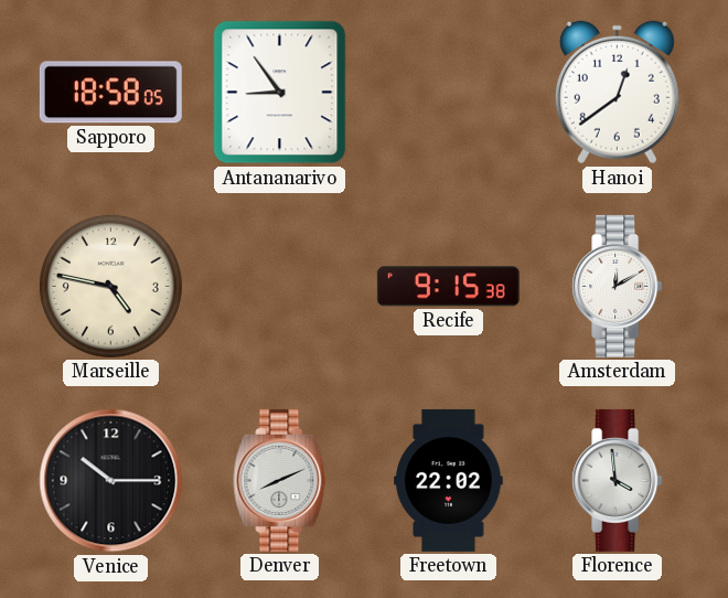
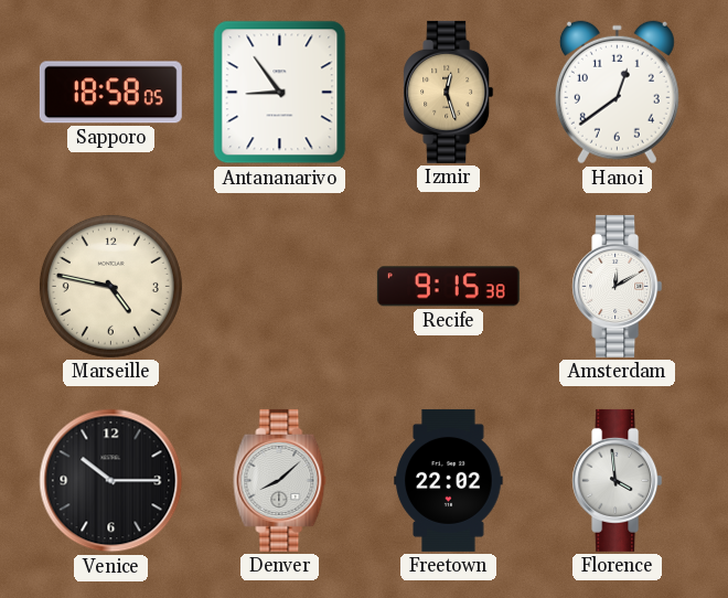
Izmir: none -> 12:27 (449, 92)
Denver: 8:11 -> 8:08 (280, 480)
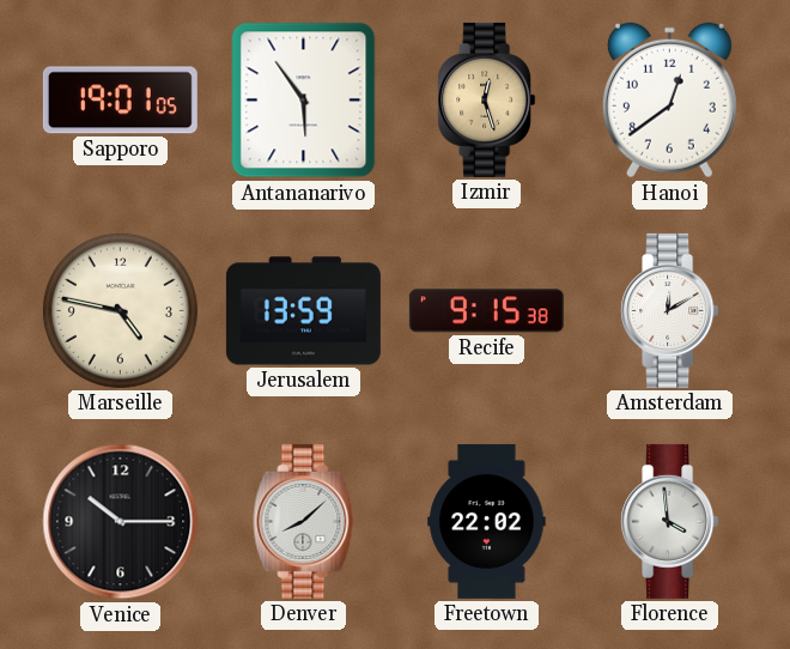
Sapporo: 18:58 -> 19:01 (120, 101)
Antananarivo: 8:54 -> 5:54 (304, 101)
Jerusalem: none -> 13:59 (303, 311)
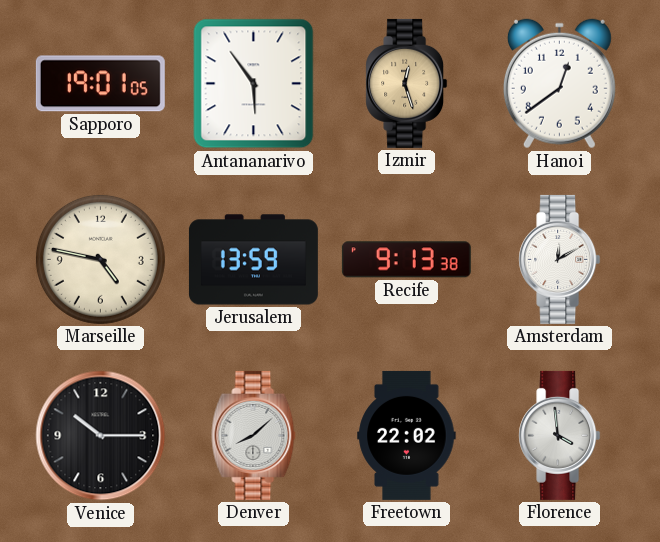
Recife: 9:15 -> 9:13 (406, 260)
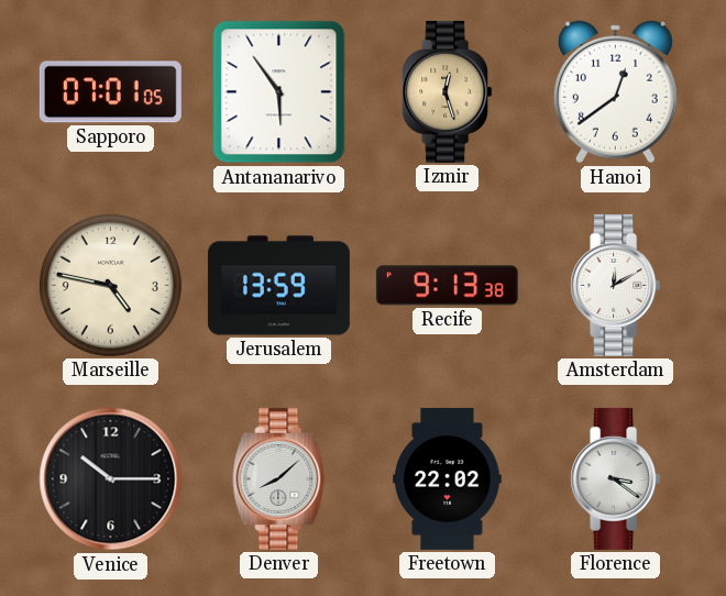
Sapporo: 19:01 -> 07:01 (110, 92)
Florence: 3:59 -> 3:21 (616, 478)
